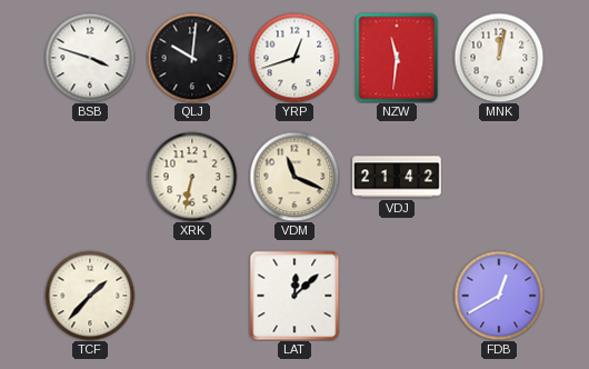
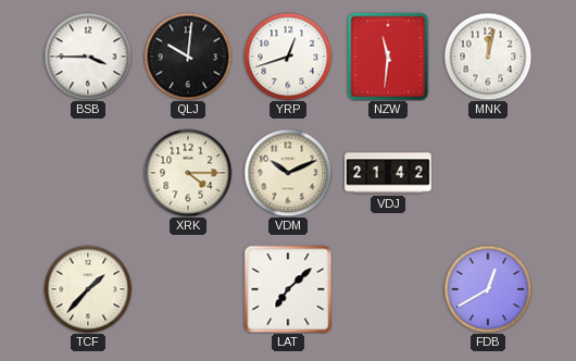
BSB: 3:48 -> 3:45 (88, 57)
XRK: 6:32 -> 4:15 (188, 173)
VDM: 11:19 -> 10:11 (288, 173)
LAT: 12:08 -> 7:08 (288, 289)
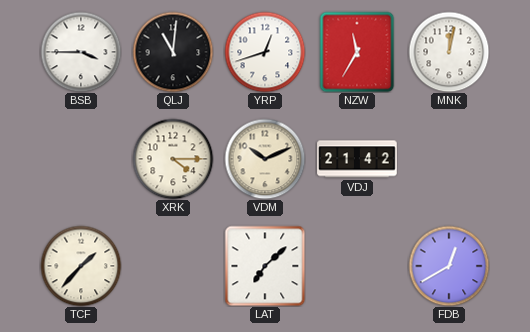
QLJ: 10:01 -> 11:01 (173, 52)
NZW: 11:31 -> 11:35 (357, 52)
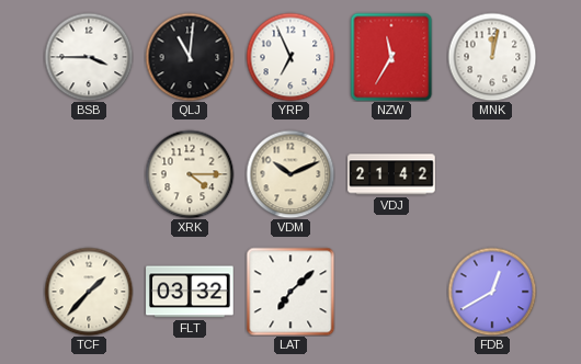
YRP: 12:42 -> 6:56 (290, 57)
FLT: none -> 03:32 (190, 292)
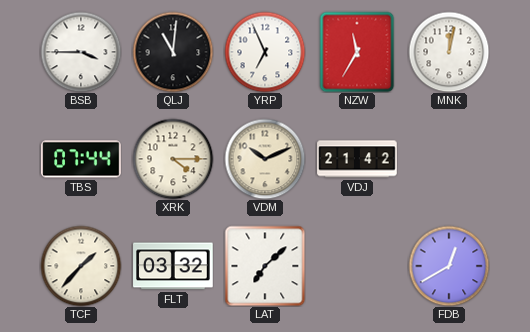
TBS: none -> 07:44 (81, 159)
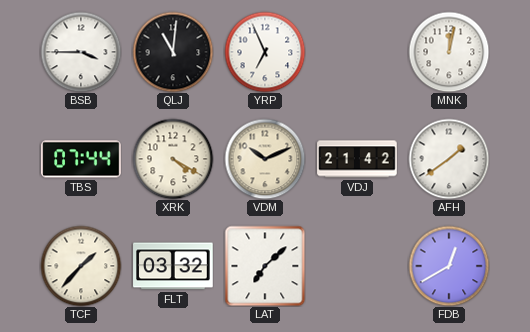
NZW: 11:35 -> none (357, 52)
XRK: 4:15 -> 4:20 (173, 159)
AFH: none -> 1:39 (449, 159)
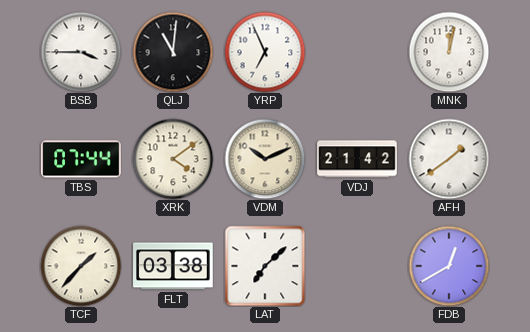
XRK: 4:20 -> 4:09 (173, 159)
FLT: 03:32 -> 03:38 (173, 266)
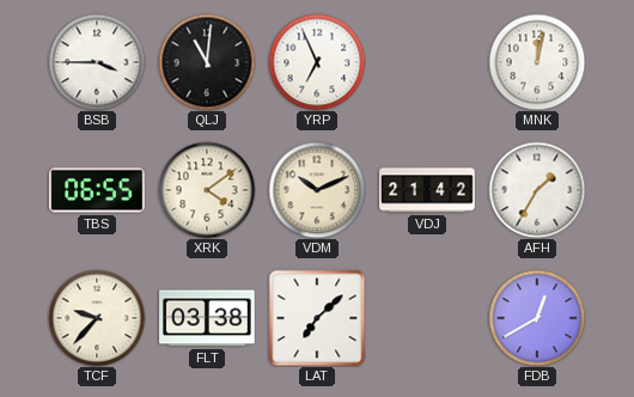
TBS: 07:44 -> 06:55 (97, 190)
AFH: 1:39 -> 1:35 (537, 190)
TCF: 1:37 -> 9:37 (97, 318)
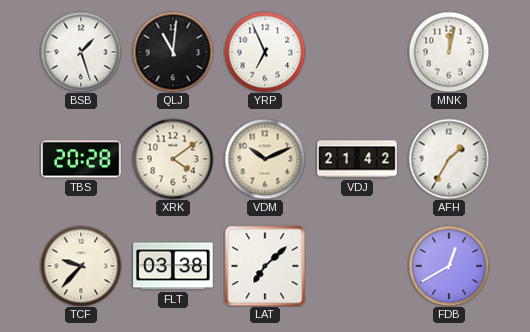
BSB: 3:45 -> 1:27 (81, 52)
TBS: 06:55 -> 20:28 (81, 159)
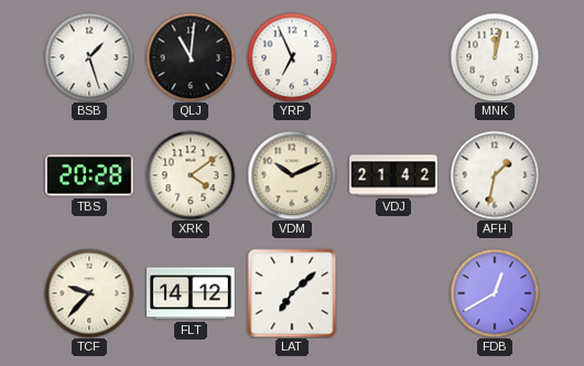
AFH: 1:35 -> 1:32 (495, 175)
FLT: 03:38 -> 14:12 (191, 293)
